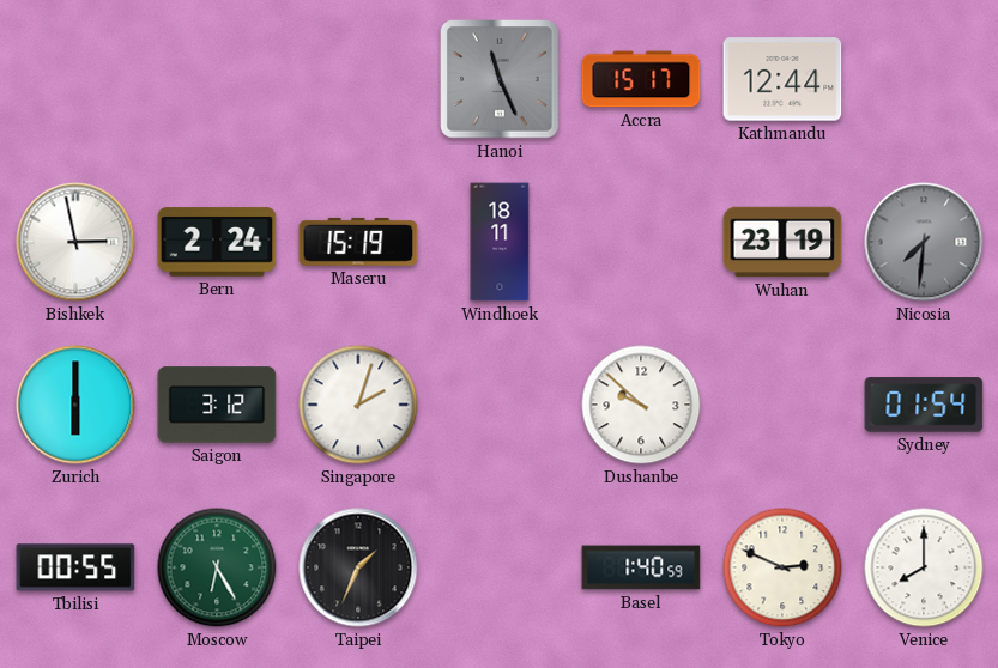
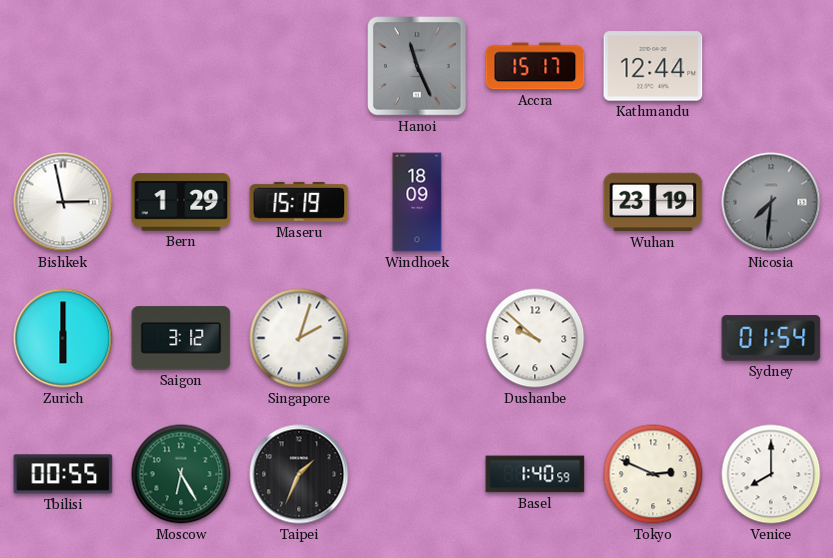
Bern: 2:24 -> 1:29 (181, 202)
Windhoek: 18:11 -> 18:09 (417, 202)
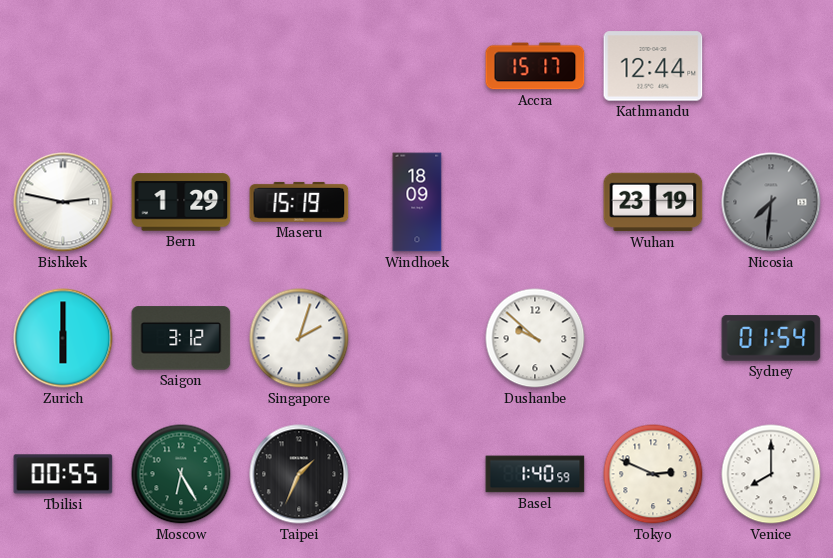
Hanoi: 11:26 -> none (417, 66)
Bishkek: 2:58 -> 2:47 (63, 202)
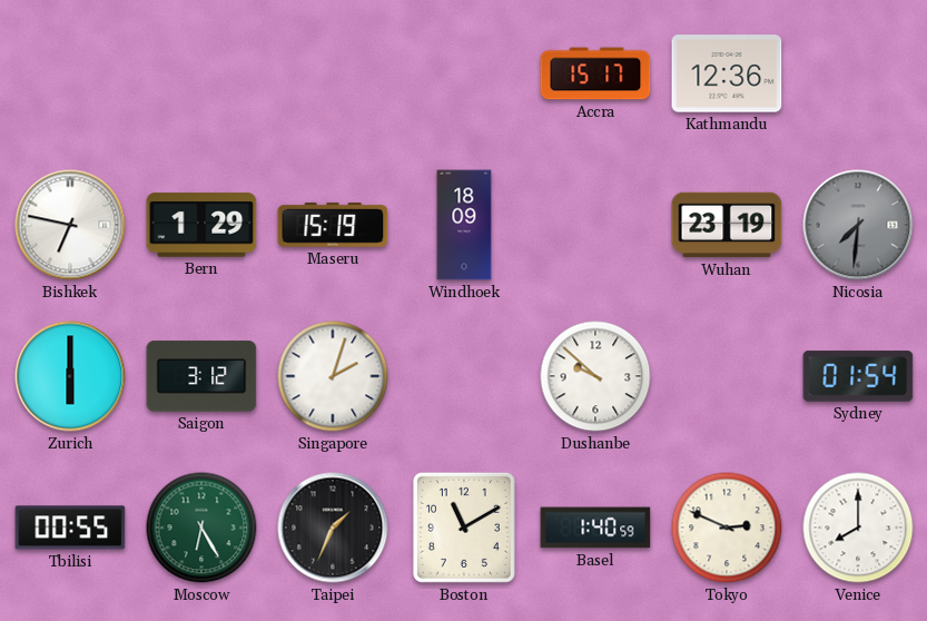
Kathmandu: 12:44 -> 12:36 (727, 73)
Bishkek: 2:47 -> 6:47 (70, 225)
Boston: none -> 11:10 (464, 528)
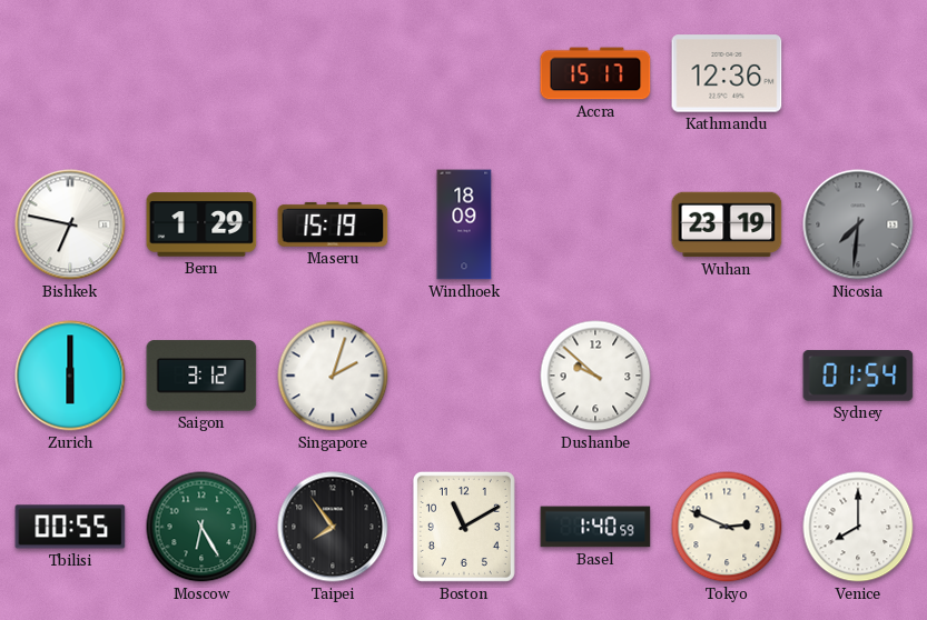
Taipei: 1:34 -> 7:54 (333, 527)
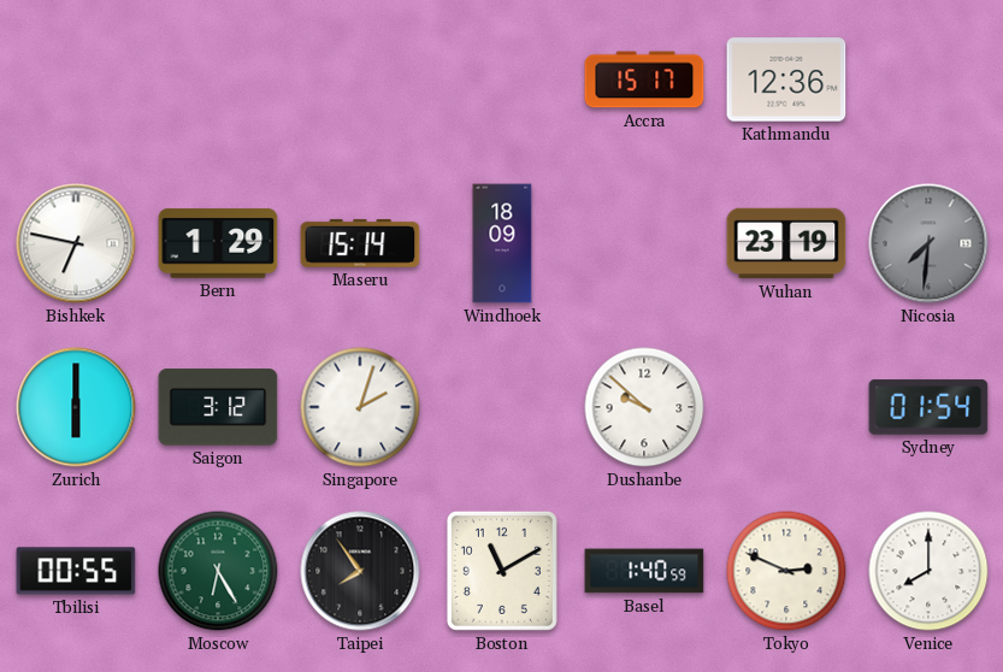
Maseru: 15:19 -> 15:14 (360, 243)
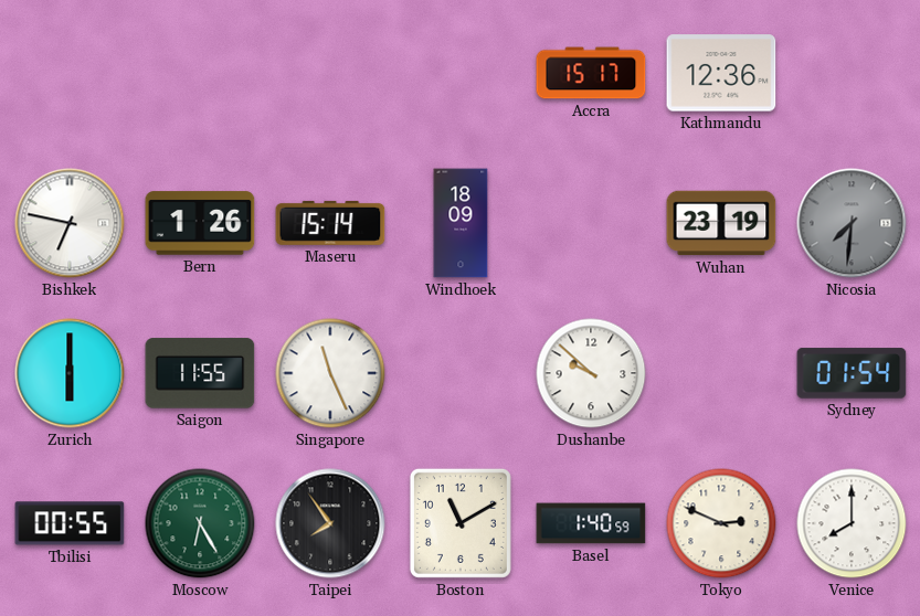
Bern: 1:29 -> 1:26 (200, 223)
Saigon: 3:12 -> 11:55 (200, 373)
Singapore: 2:03 -> 11:26 (330, 373)
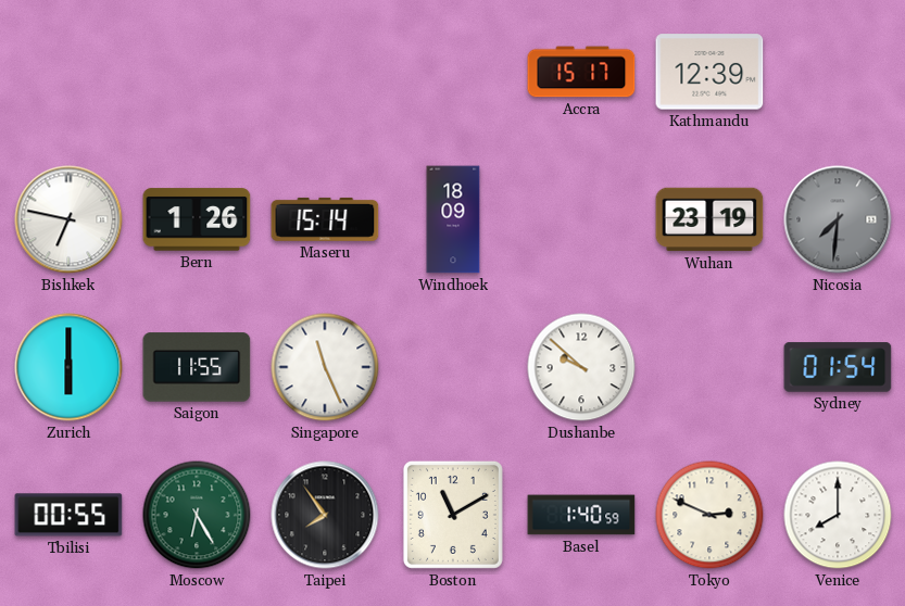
Kathmandu: 12:36 -> 12:39 (709, 72)
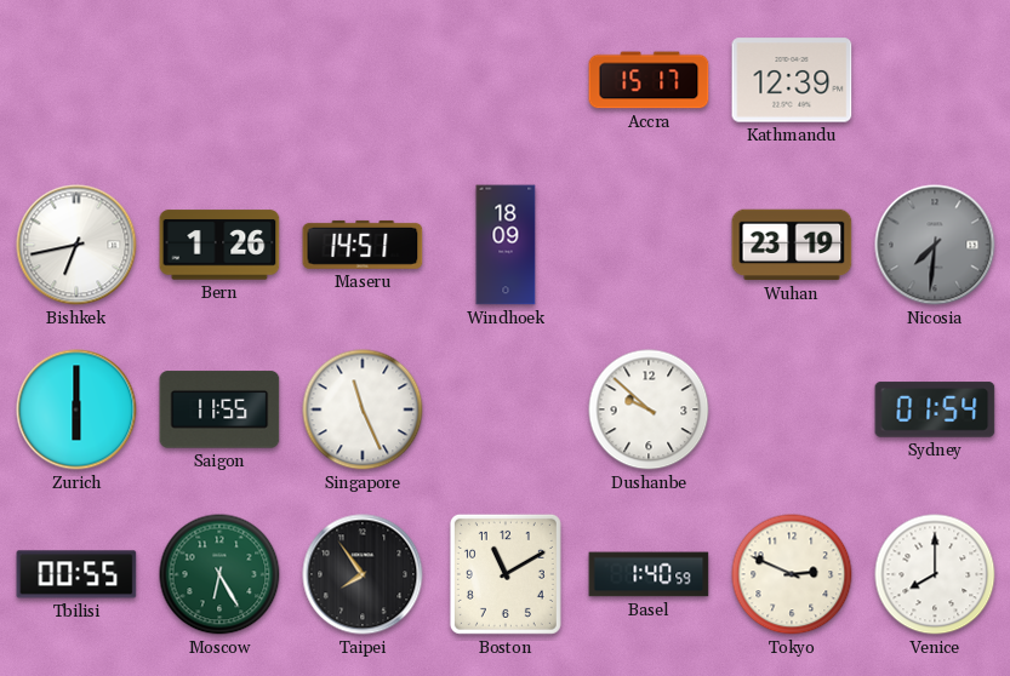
Bishkek: 6:47 -> 6:43 (76, 245)
Maseru: 15:14 -> 14:51 (363, 245)
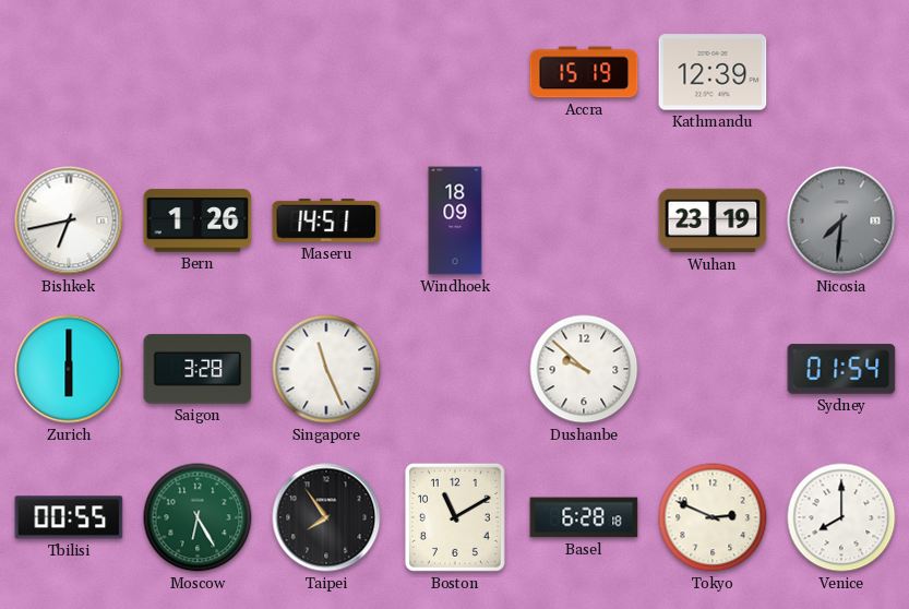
Accra: 15:17 -> 15:19 (584, 72)
Saigon: 11:55 -> 3:28 (198, 369)
Basel: 1:40 -> 6:28 (584, 517)
